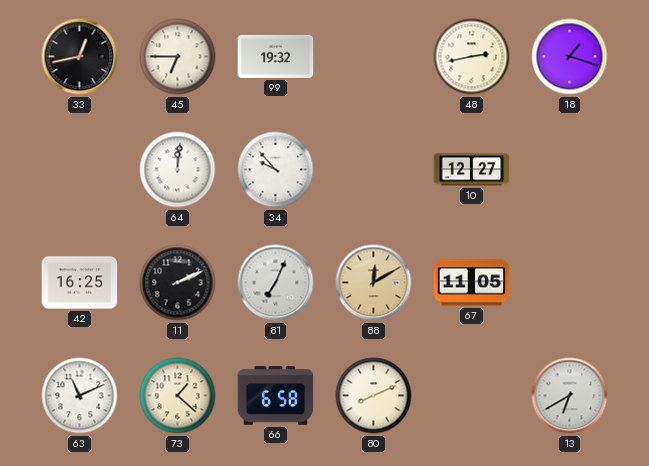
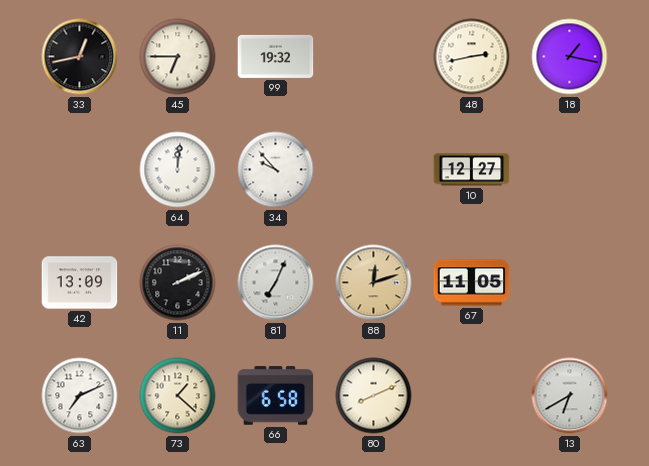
18: 1:18 -> 1:17 (570, 57)
42: 16:25 -> 13:09 (80, 283)
88: 12:10 -> 12:12 (374, 283)
63: 11:11 -> 7:11 (80, 396)
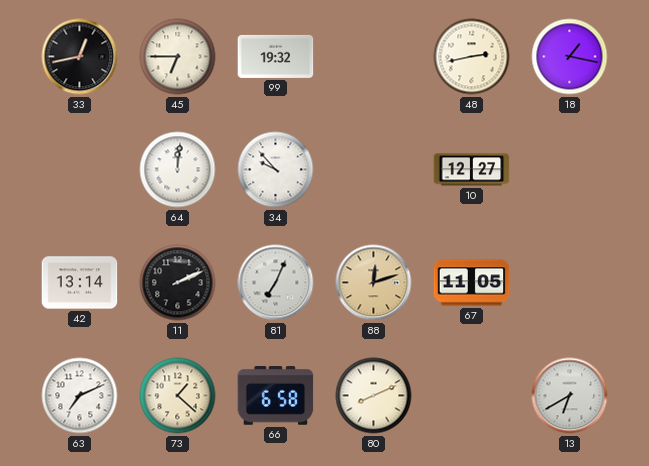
42: 13:09 -> 13:14 (80, 283)
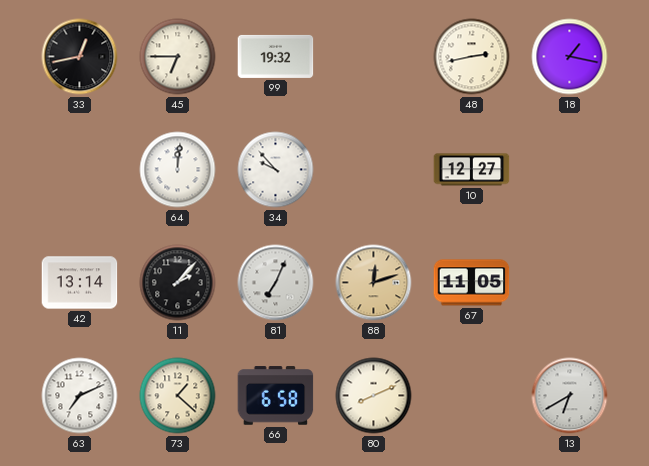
11: 2:11 -> 2:07 (178, 283)
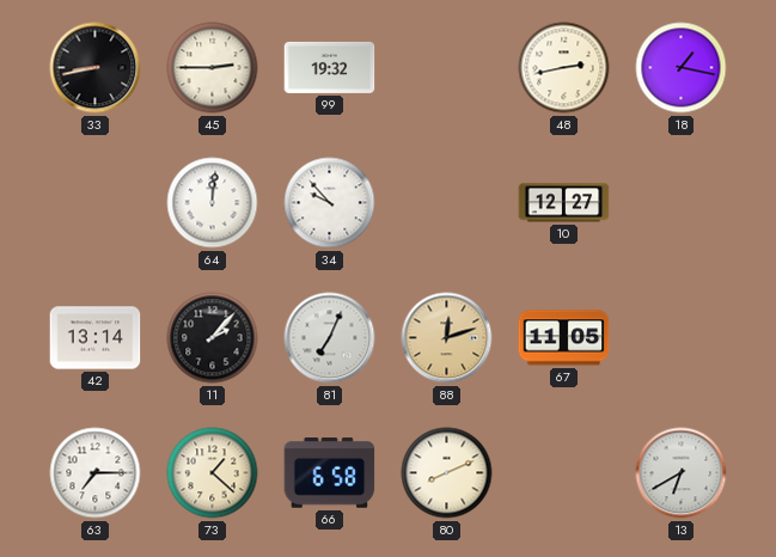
33: 12:43 -> 8:43 (96, 68)
45: 6:45 -> 2:45 (213, 68)
63: 7:11 -> 7:15 (96, 473)
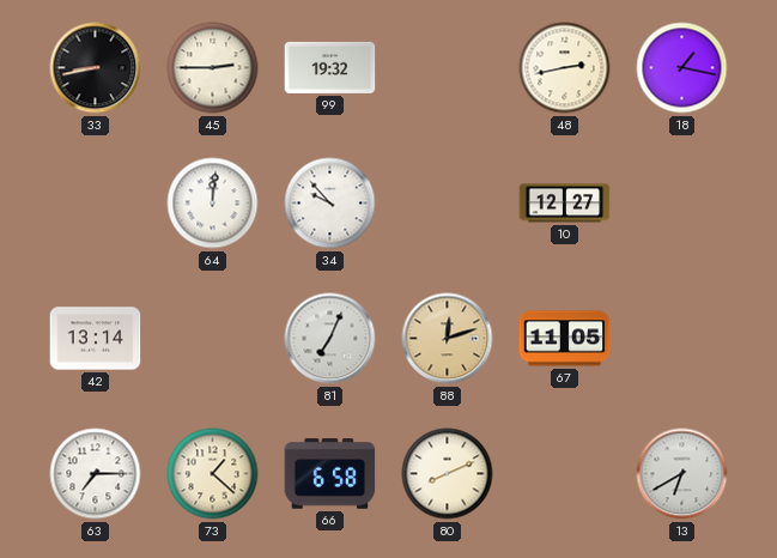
11: 2:07 -> none (213, 338)
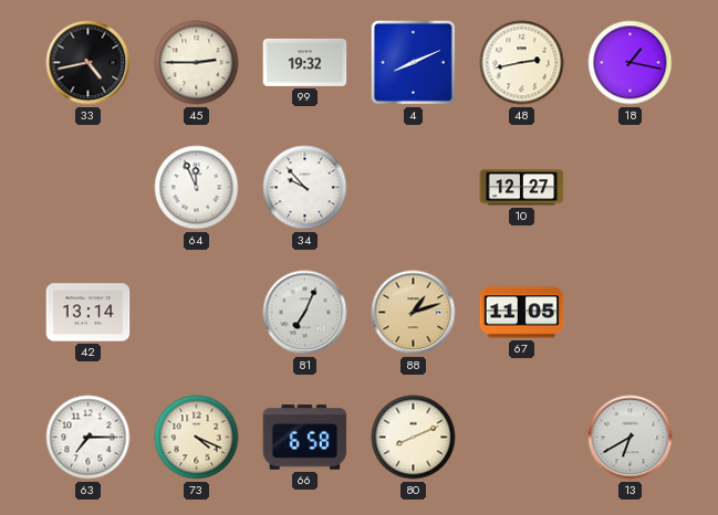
33: 8:43 -> 4:43 (89, 63)
4: none -> 8:11 (413, 62)
64: 12:01 -> 11:56 (197, 188)
88: 12:12 -> 1:12 (414, 313)
73: 1:22 -> 4:19 (197, 438)
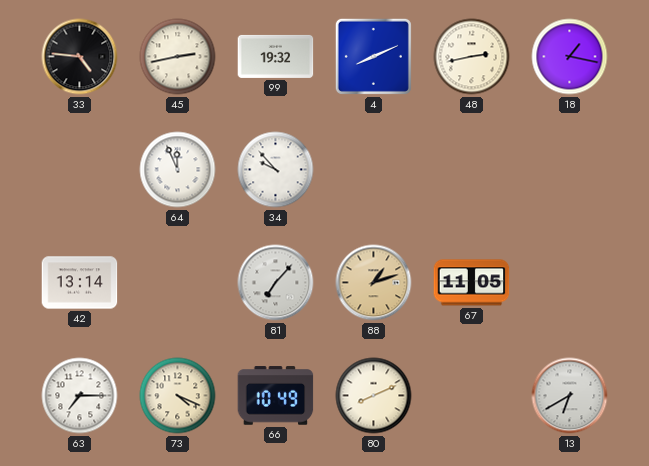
33: 4:43 -> 4:46 (80, 57)
45: 2:45 -> 2:43 (178, 57)
10: 12:27 -> none (522, 188)
81: 7:04 -> 7:07 (276, 283)
66: 6:58 -> 10:49 (276, 396)
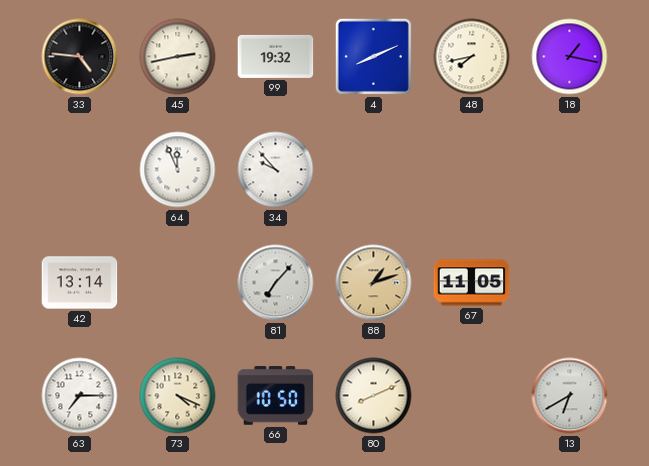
48: 2:43 -> 7:43 (472, 57)
66: 10:49 -> 10:50 (276, 396)
